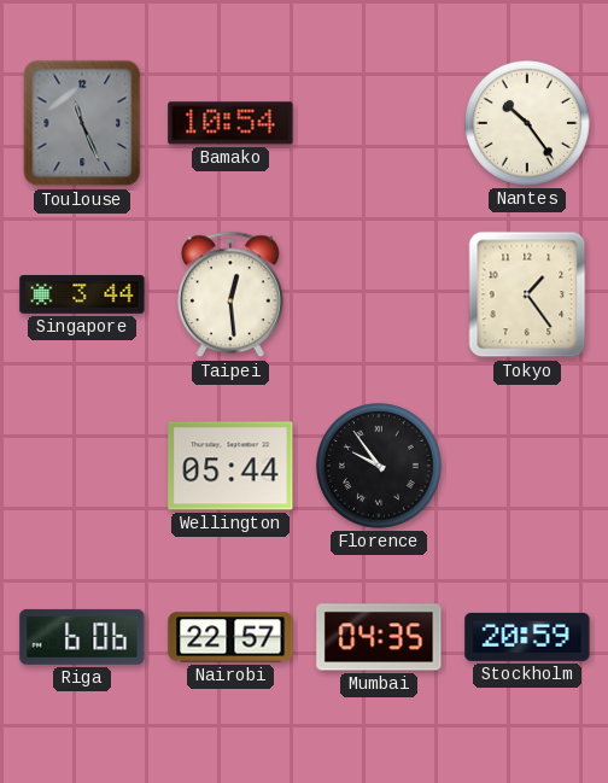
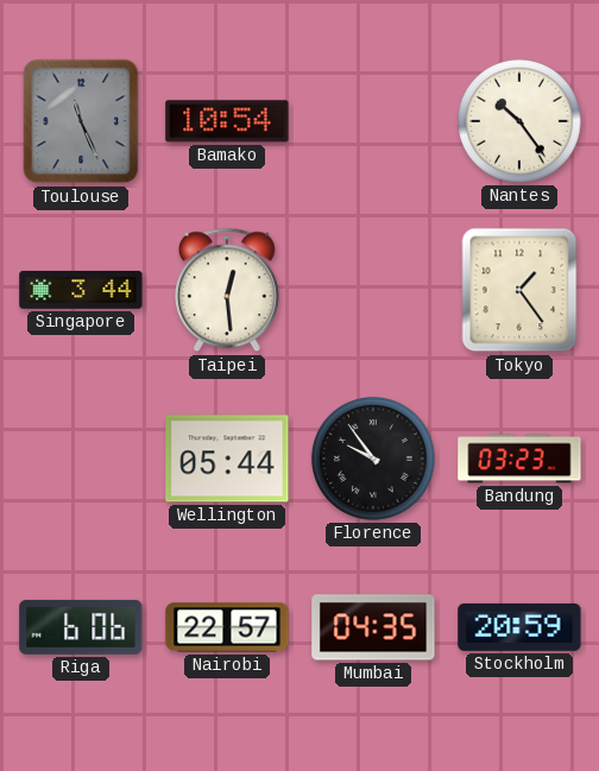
Bandung: none -> 03:23 (519, 459)
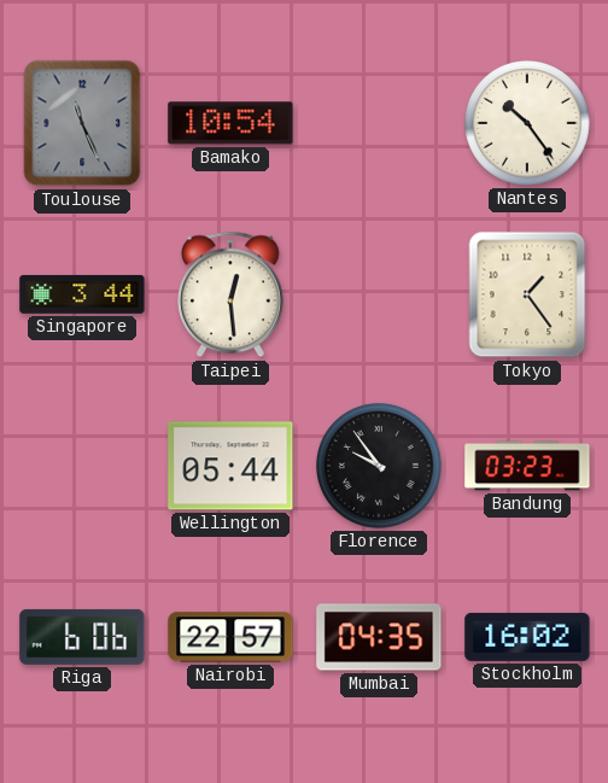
Stockholm: 20:59 -> 16:02 (527, 637)
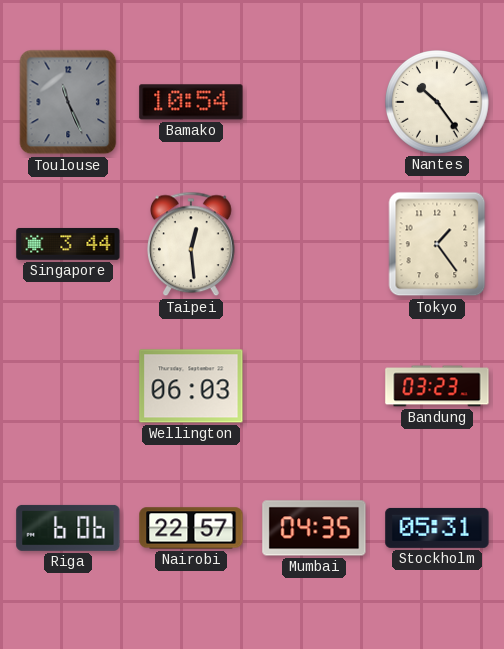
Wellington: 05:44 -> 06:03 (191, 386)
Florence: 9:54 -> none (380, 467)
Stockholm: 16:02 -> 05:31 (437, 528)
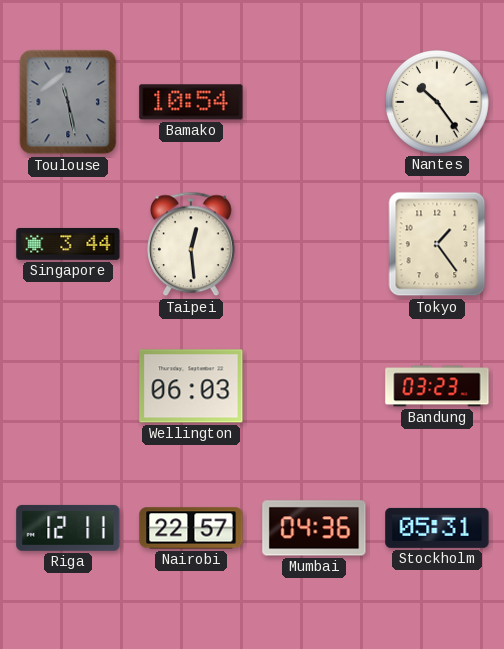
Toulouse: 11:26 -> 11:28 (68, 102)
Riga: 6:06 -> 12:11 (68, 528)
Mumbai: 04:35 -> 04:36 (314, 528)
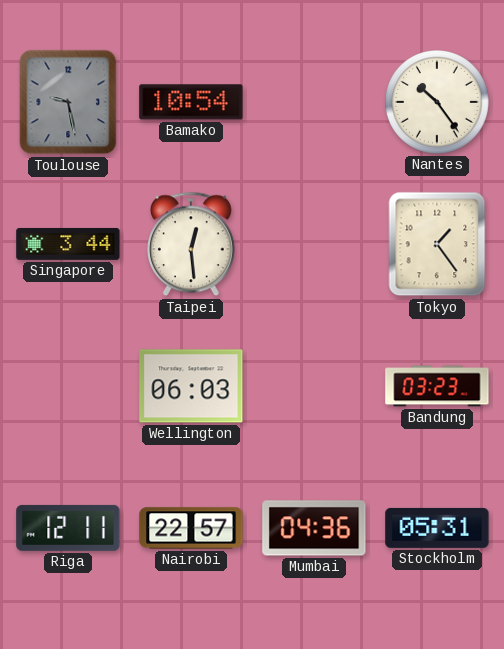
Toulouse: 11:28 -> 9:28 (68, 102)
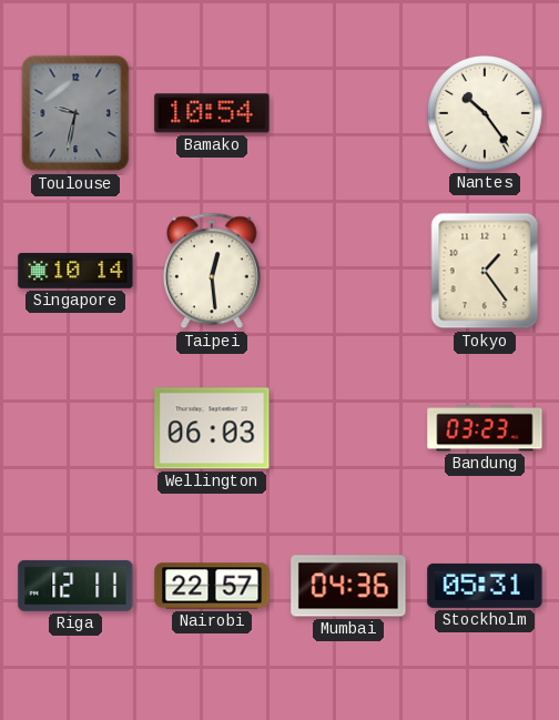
Toulouse: 9:28 -> 9:32 (75, 113)
Singapore: 3:44 -> 10:14 (75, 271)
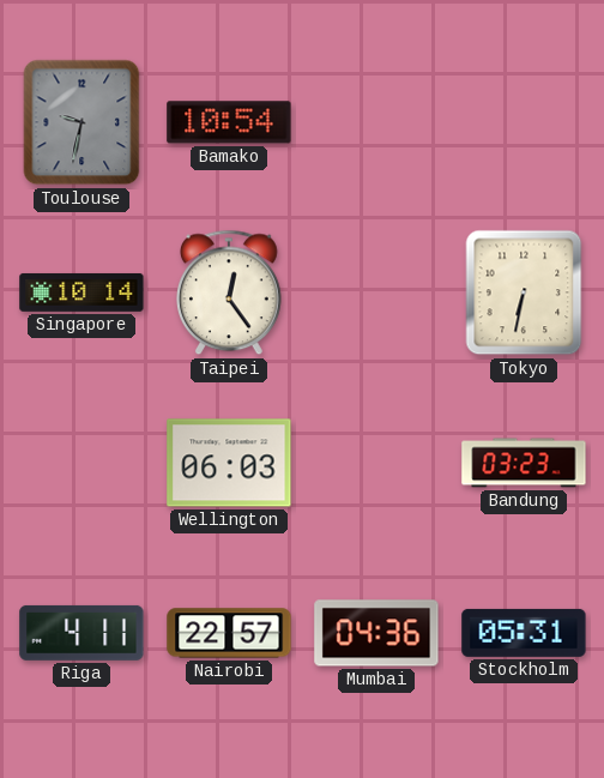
Nantes: 10:24 -> none (486, 114)
Taipei: 12:29 -> 12:24 (230, 292)
Tokyo: 1:24 -> 6:32 (524, 292)
Riga: 12:11 -> 4:11 (81, 633)
